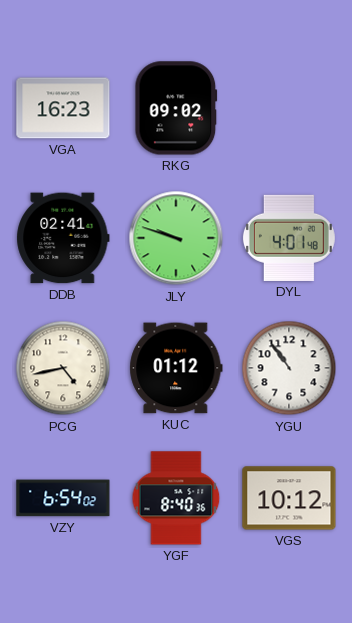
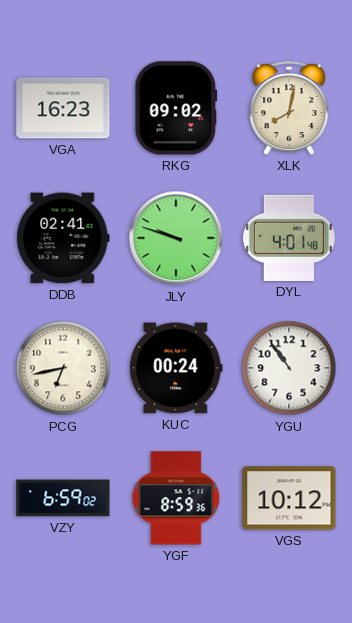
XLK: none -> 8:02 (289, 108)
PCG: 4:43 -> 6:43 (63, 368)
KUC: 01:12 -> 00:24 (176, 368)
VZY: 6:54 -> 6:59 (63, 498)
YGF: 8:40 -> 8:59 (176, 498)
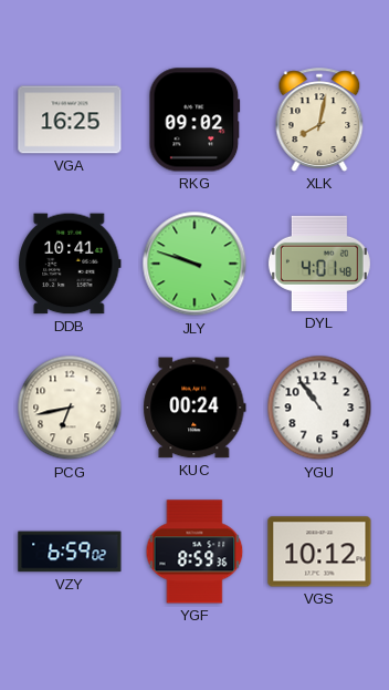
VGA: 16:23 -> 16:25 (70, 120)
DDB: 02:41 -> 10:41 (70, 264)
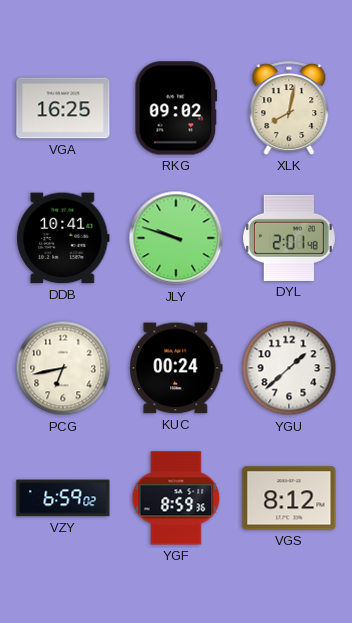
DYL: 4:01 -> 2:01 (289, 238)
YGU: 10:54 -> 1:38 (289, 368)
VGS: 10:12 -> 8:12 (289, 498)
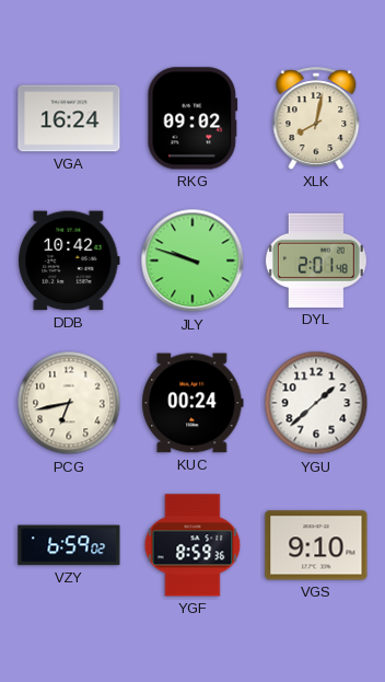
VGA: 16:25 -> 16:24 (69, 118)
DDB: 10:41 -> 10:42 (69, 261)
VGS: 8:12 -> 9:10 (316, 545)
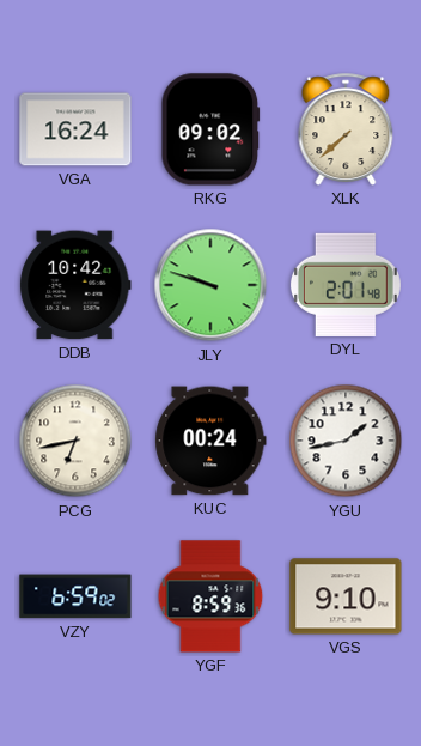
XLK: 8:02 -> 7:38 (346, 129)
YGU: 1:38 -> 1:43 (346, 441)
